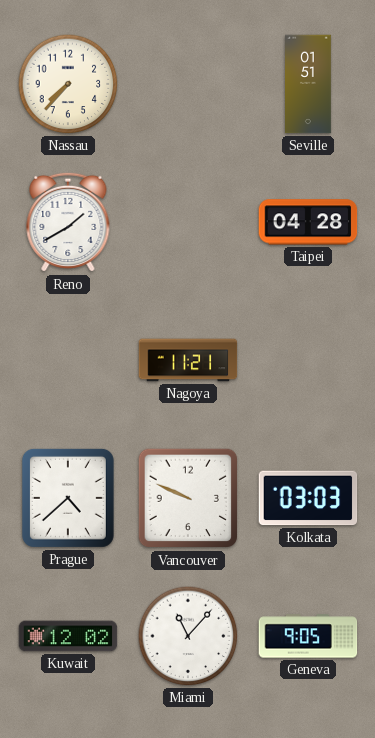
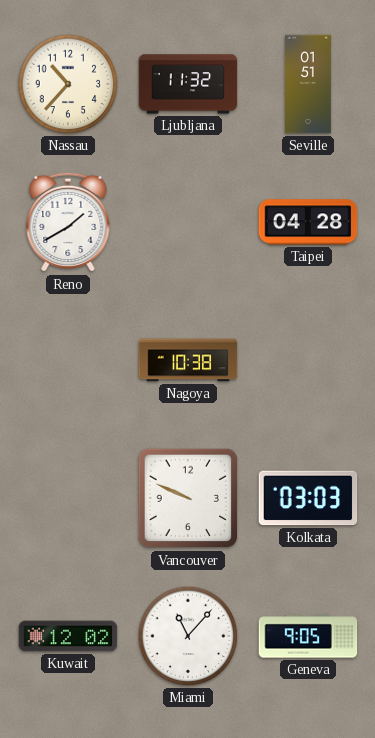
Nassau: 7:37 -> 10:37 (68, 84)
Ljubljana: none -> 11:32 (188, 84)
Nagoya: 11:21 -> 10:38 (188, 360)
Prague: 4:38 -> none (68, 498)
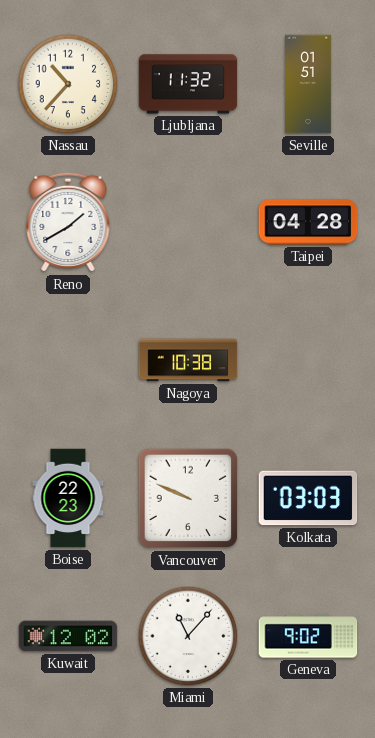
Boise: none -> 22:23 (68, 498)
Geneva: 9:05 -> 9:02 (308, 636)
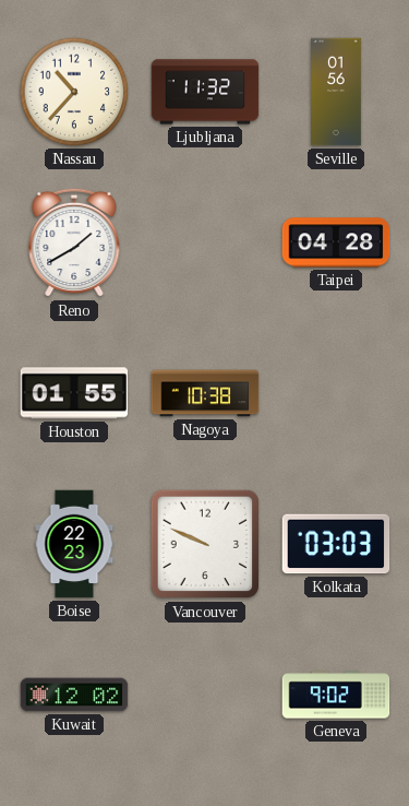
Seville: 01:51 -> 01:56 (336, 92)
Houston: none -> 01:55 (74, 393)
Miami: 11:07 -> none (188, 636)
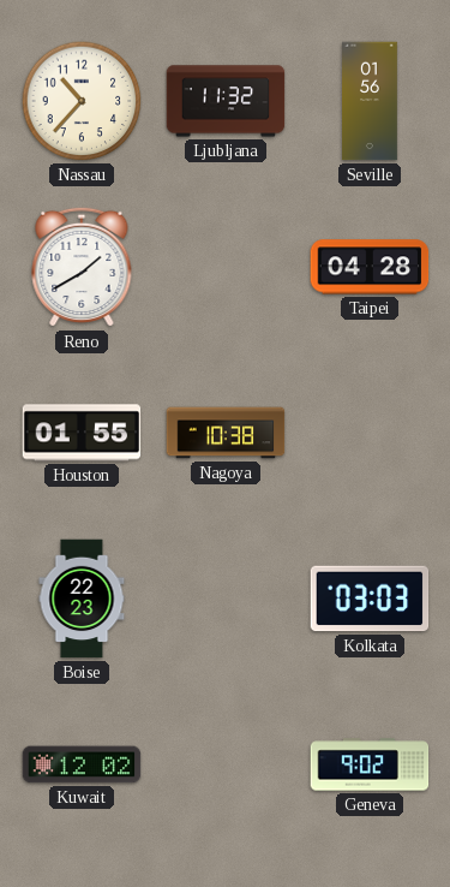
Vancouver: 9:49 -> none (205, 544)
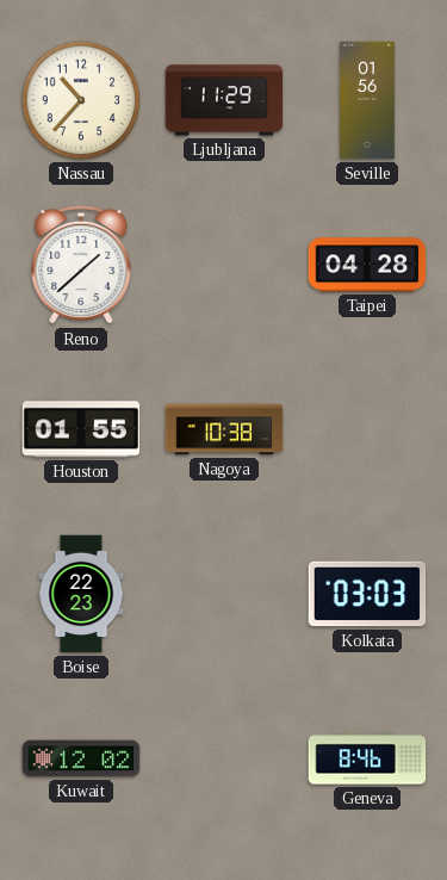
Ljubljana: 11:32 -> 11:29 (224, 100)
Reno: 1:40 -> 1:38 (81, 265)
Geneva: 9:02 -> 8:46 (367, 758)
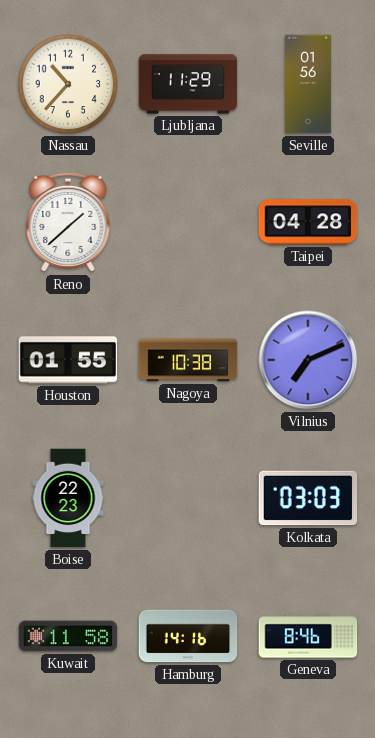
Vilnius: none -> 7:11 (308, 360)
Kuwait: 12:02 -> 11:58 (68, 636)
Hamburg: none -> 14:16 (188, 636)
